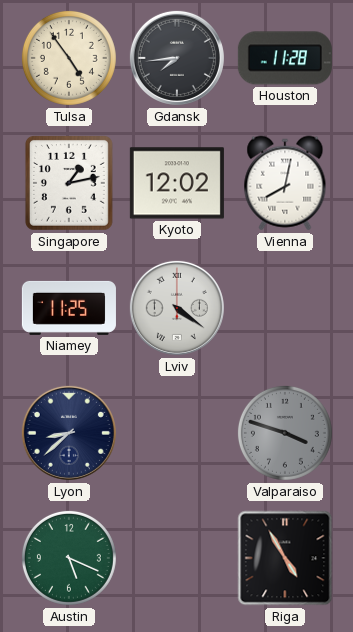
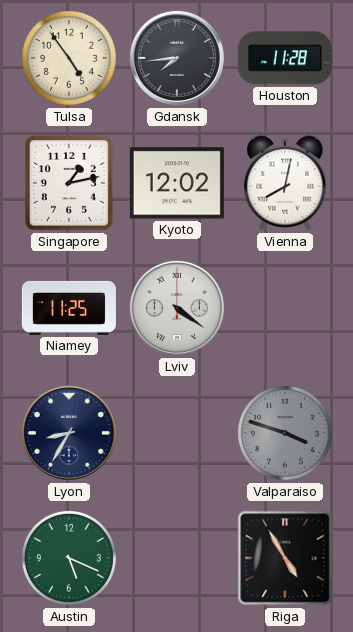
Lyon: 8:38 -> 8:35 (69, 433)
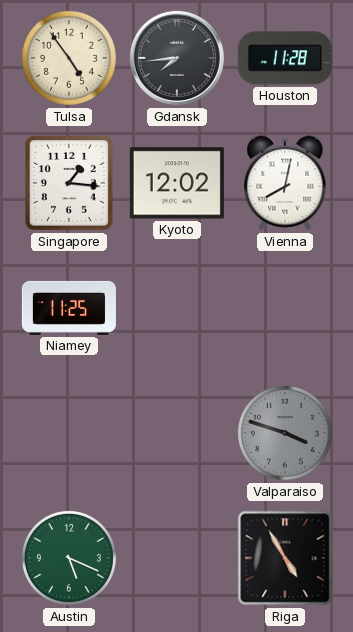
Singapore: 1:13 -> 1:16 (69, 183)
Lviv: 4:21 -> none (177, 308)
Lyon: 8:35 -> none (69, 433)
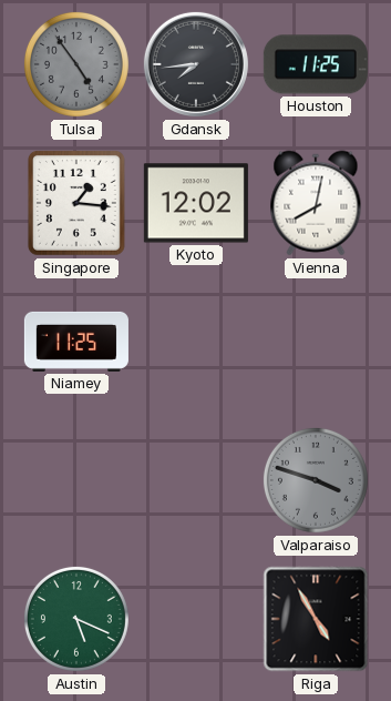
Tulsa dial: cream -> grey (76, 64)
Houston: 11:28 -> 11:25 (316, 64)
